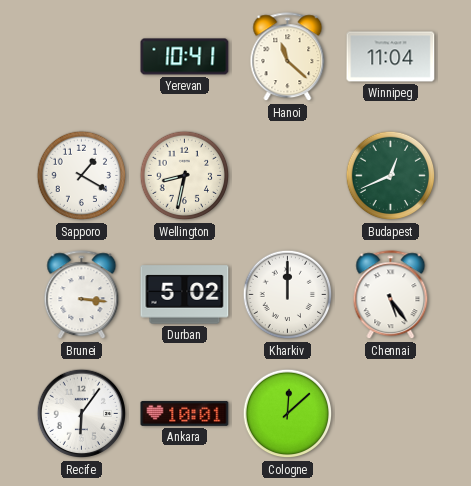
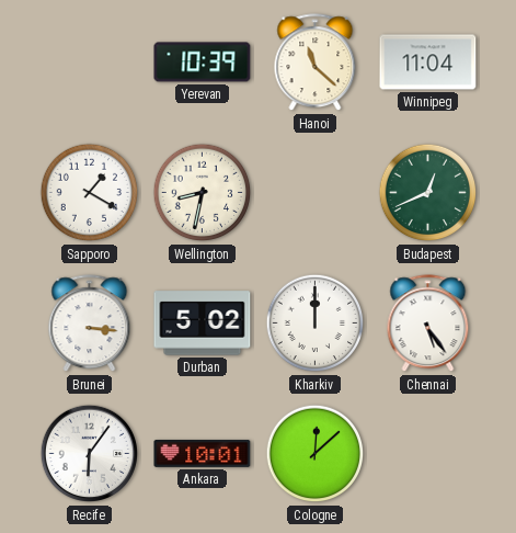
Yerevan: 10:41 -> 10:39 (203, 63)
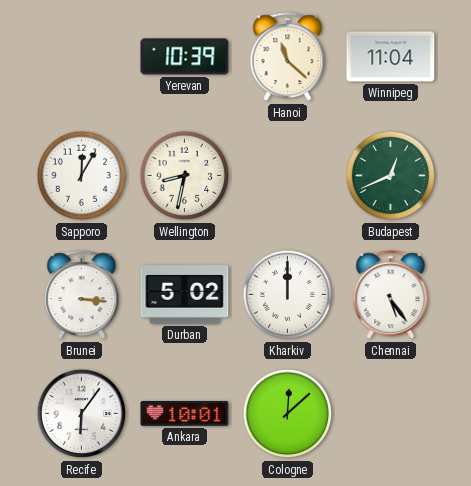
Sapporo: 1:20 -> 12:05 (82, 176)
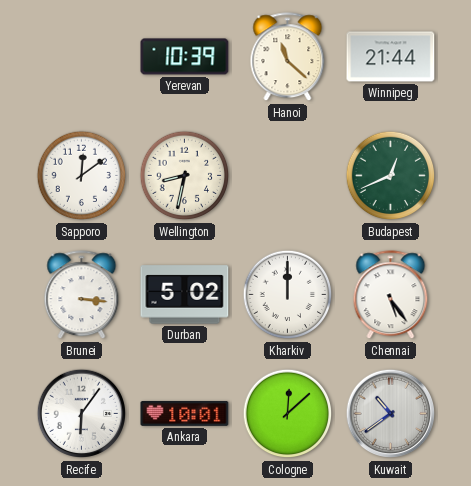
Winnipeg: 11:04 -> 21:44 (391, 57)
Sapporo: 12:05 -> 12:09 (82, 176)
Kuwait: none -> 10:39 (391, 414)
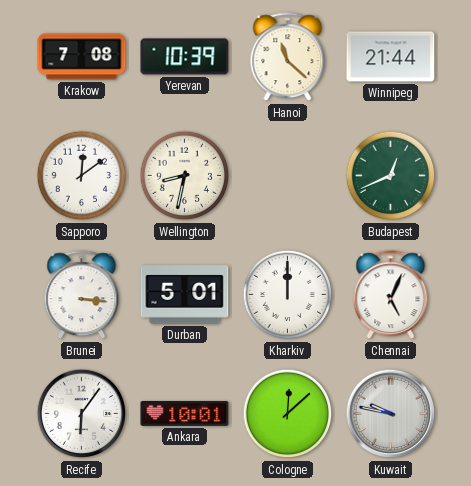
Krakow: none -> 7:08 (82, 57)
Durban: 5:02 -> 5:01 (185, 295)
Chennai: 5:24 -> 5:04 (391, 295)
Kuwait: 10:39 -> 9:47 (391, 414)
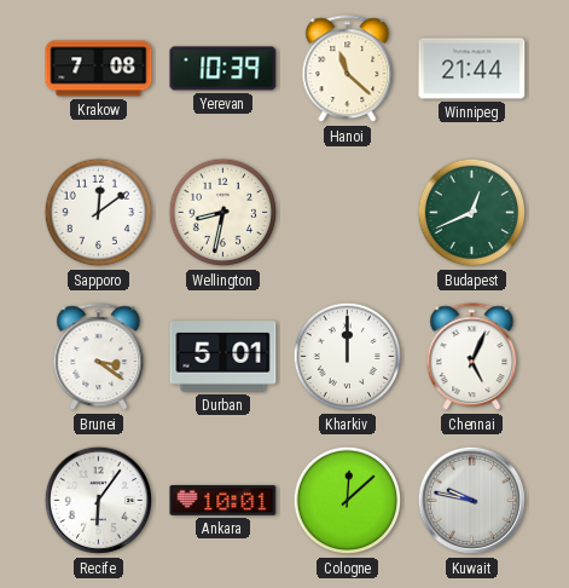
Brunei: 3:16 -> 3:21 (99, 357)
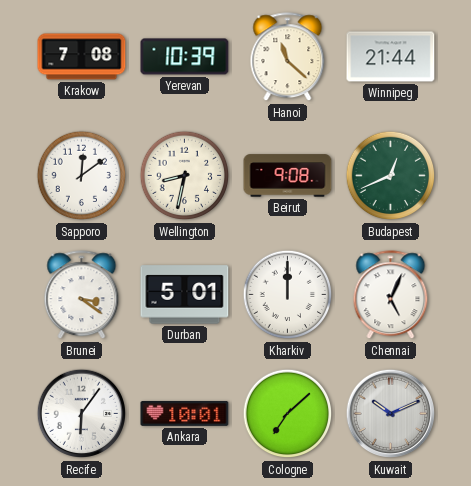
Beirut: none -> 9:08 (288, 176)
Cologne: 12:08 -> 7:08 (288, 414)
Kuwait: 9:47 -> 10:11 (391, 414)
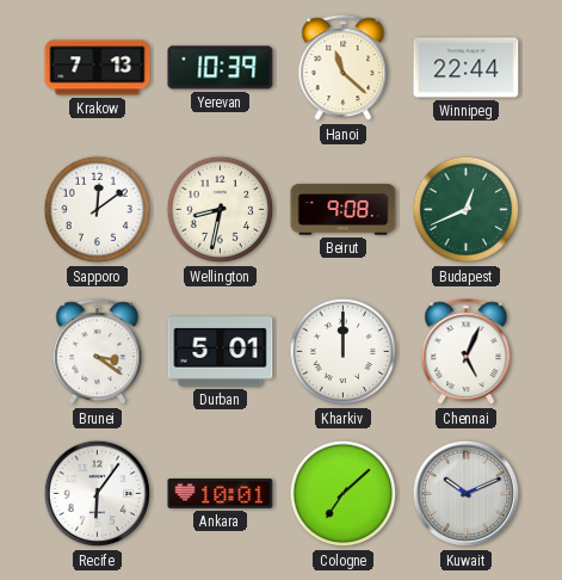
Krakow: 7:08 -> 7:13 (98, 68)
Winnipeg: 21:44 -> 22:44 (467, 68)
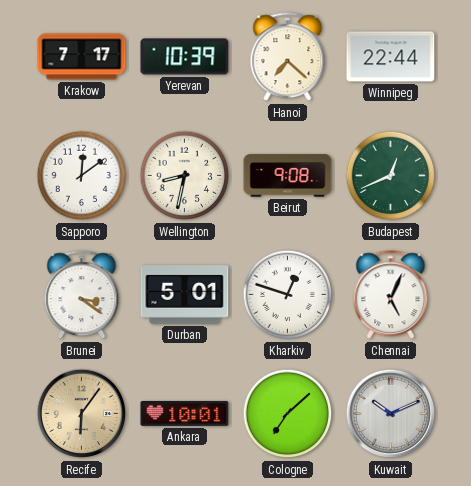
Krakow: 7:13 -> 7:17 (82, 57)
Hanoi: 11:22 -> 7:22 (288, 57)
Kharkiv: 12:00 -> 12:48 (288, 295)
Recife dial: white -> champagne (82, 414)
